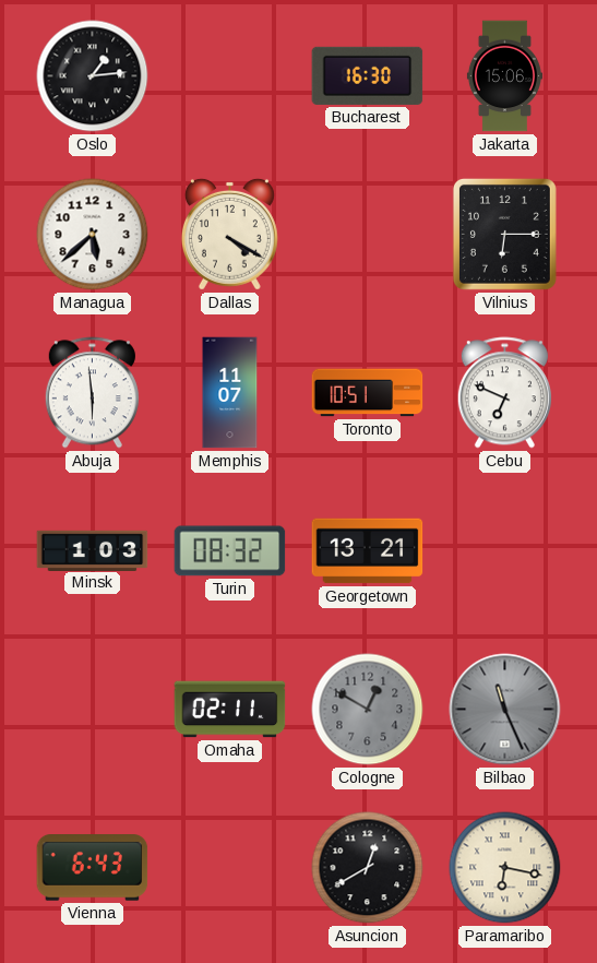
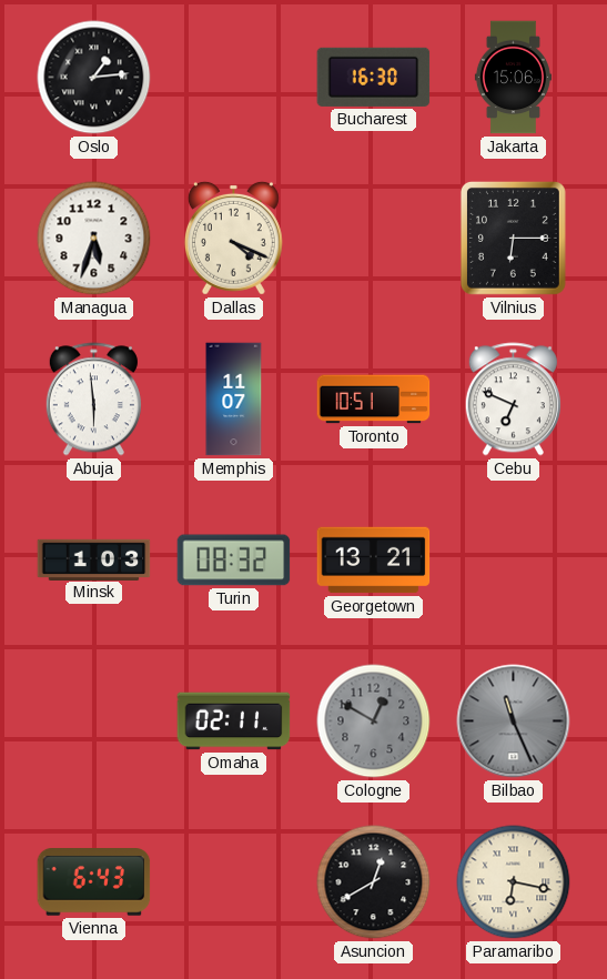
Managua: 5:38 -> 5:33 (94, 239)
Dallas: 4:20 -> 4:19 (233, 238)
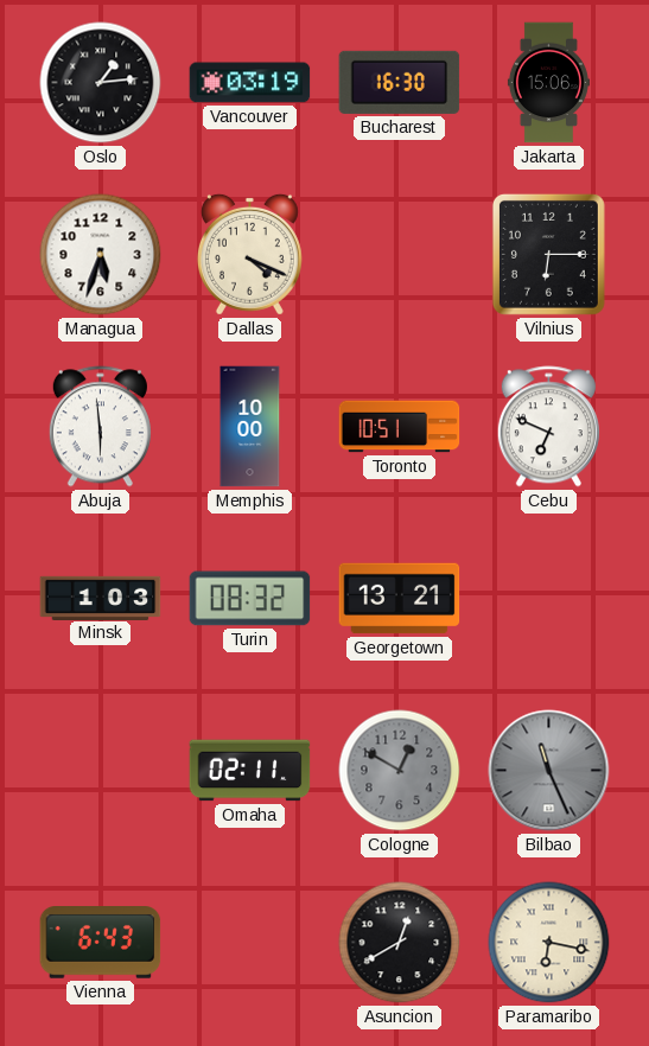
Vancouver: none -> 03:19 (250, 83)
Memphis: 11:07 -> 10:00 (250, 427)
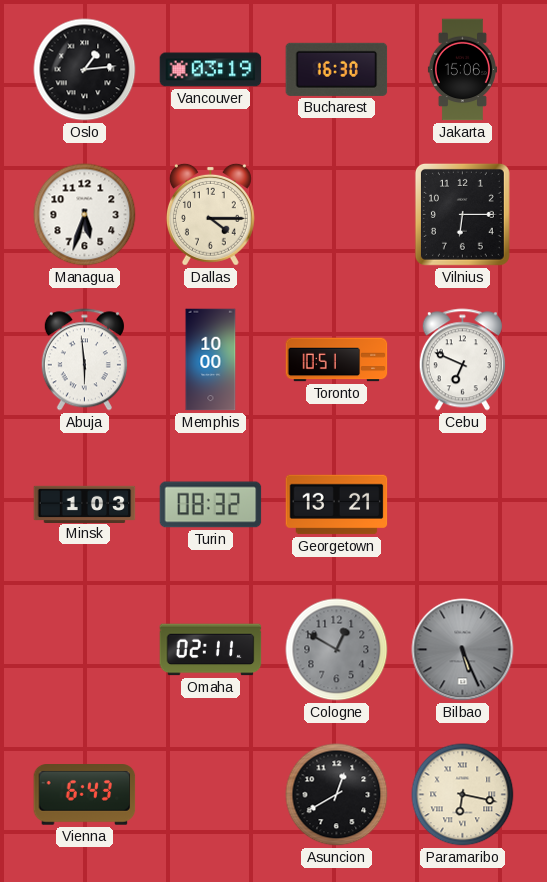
Dallas: 4:19 -> 4:15 (210, 214)
Bilbao: 11:26 -> 5:26 (463, 650)
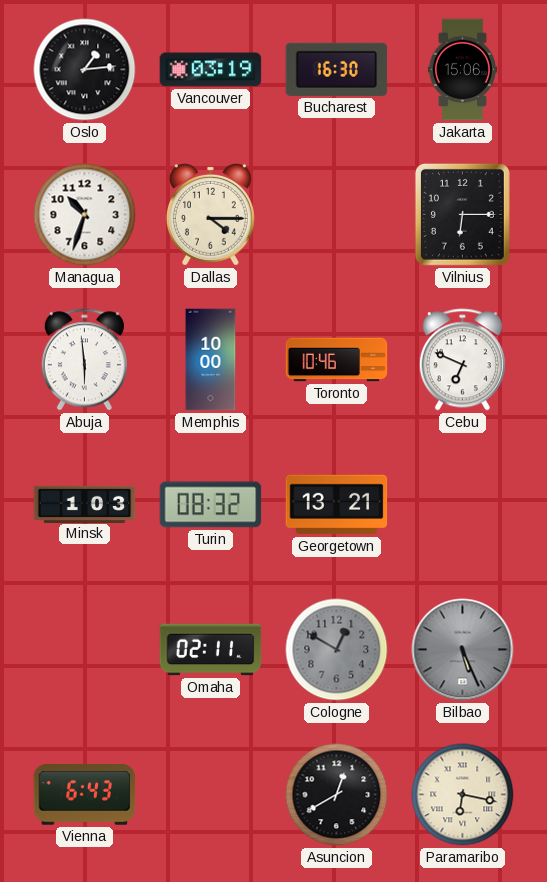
Managua: 5:33 -> 10:33 (85, 215)
Toronto: 10:51 -> 10:46 (337, 360)
